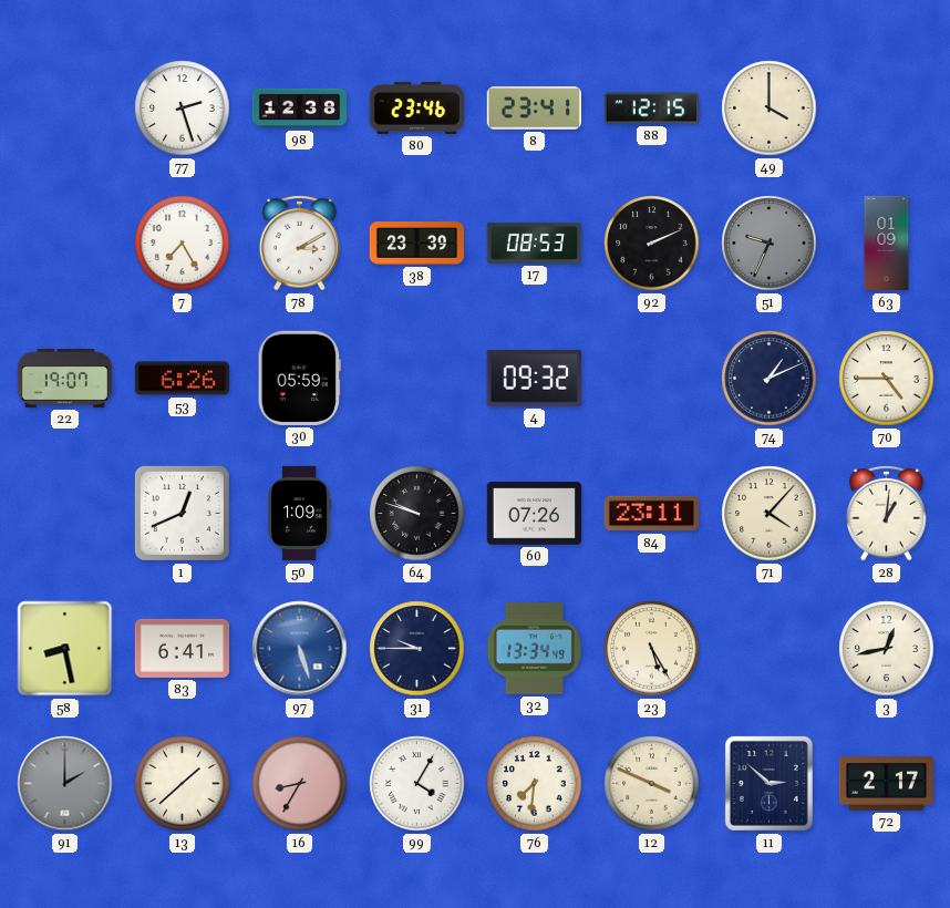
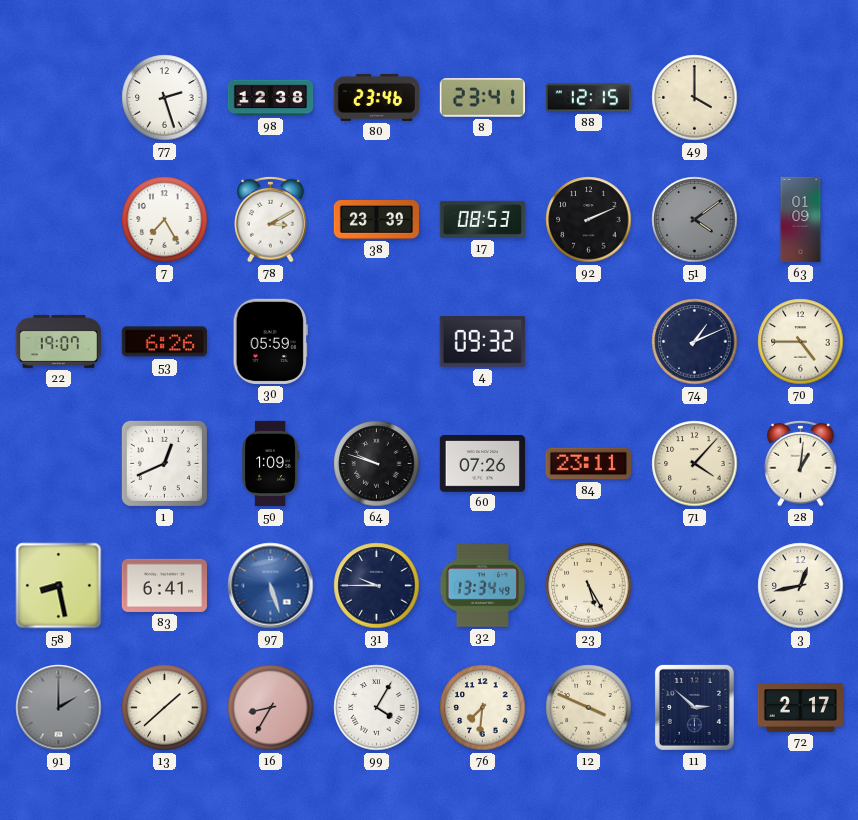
51: 9:34 -> 4:09 (695, 220)
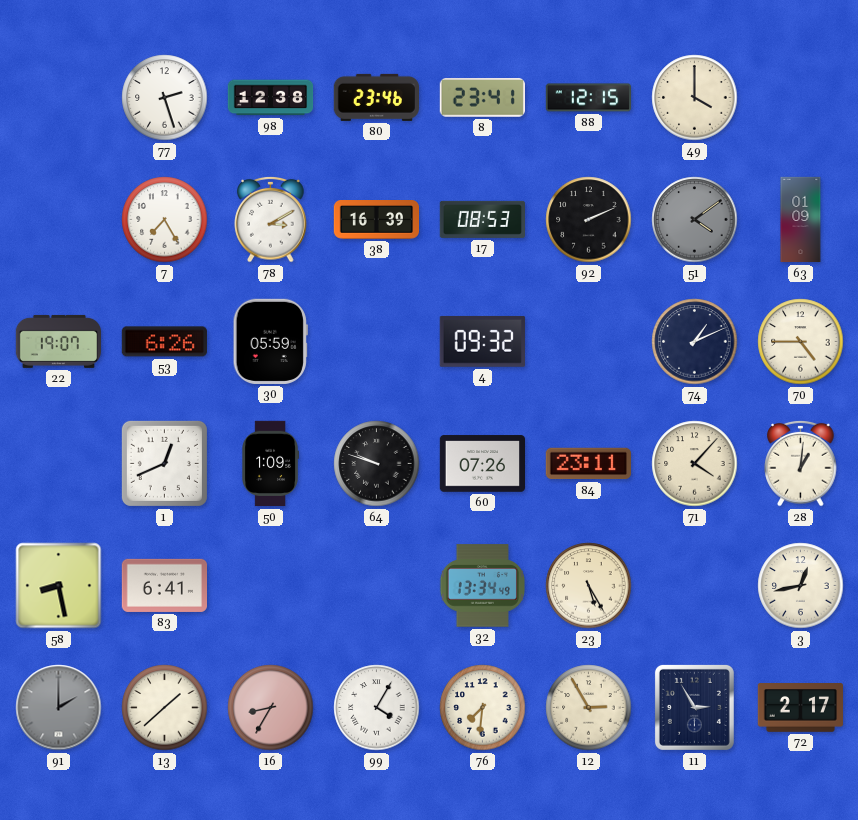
38: 23:39 -> 16:39 (376, 220)
97: 5:27 -> none (271, 586)
31: 9:45 -> none (377, 586)
12: 3:49 -> 2:55 (589, 708)
11: 2:52 -> 2:55 (694, 707)
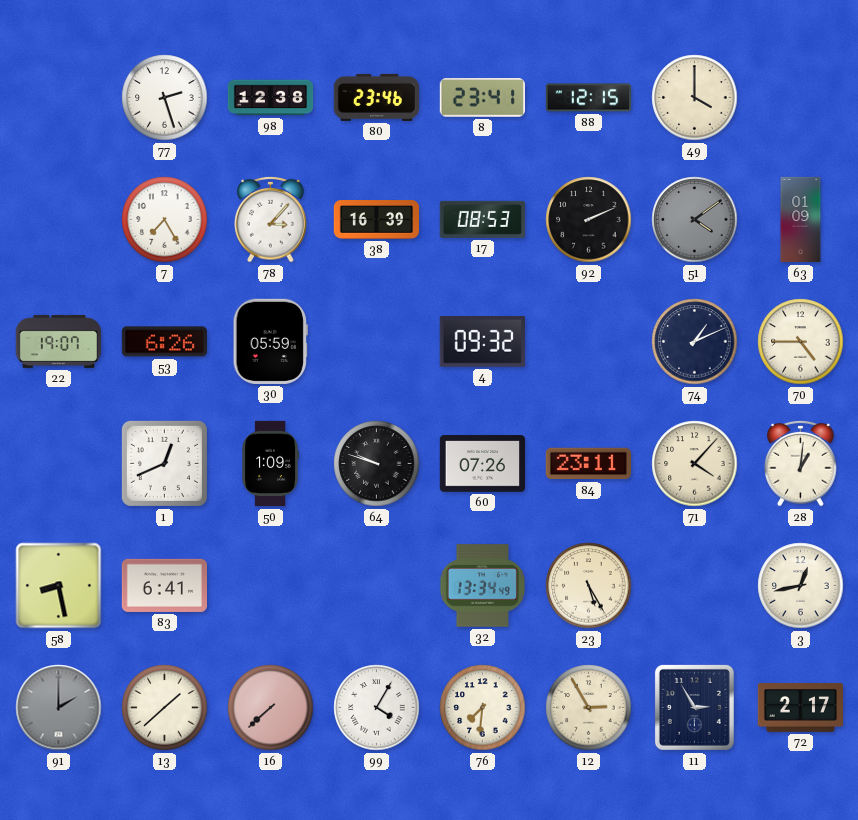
78: 3:10 -> 3:07 (271, 219)
16: 8:35 -> 7:38 (271, 708)
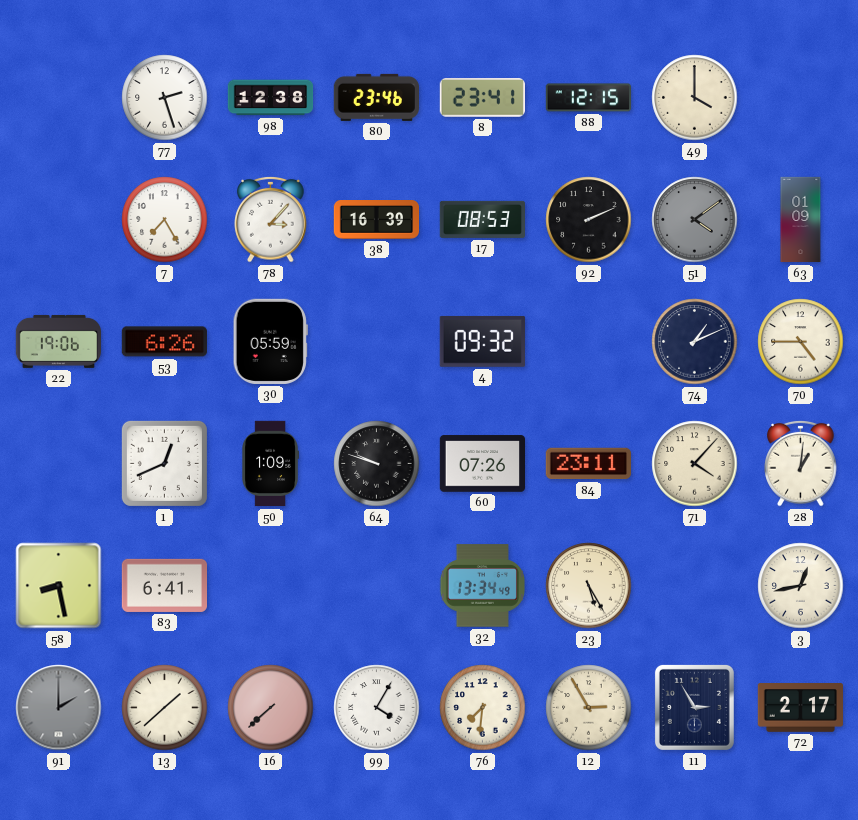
22: 19:07 -> 19:06 (58, 341)
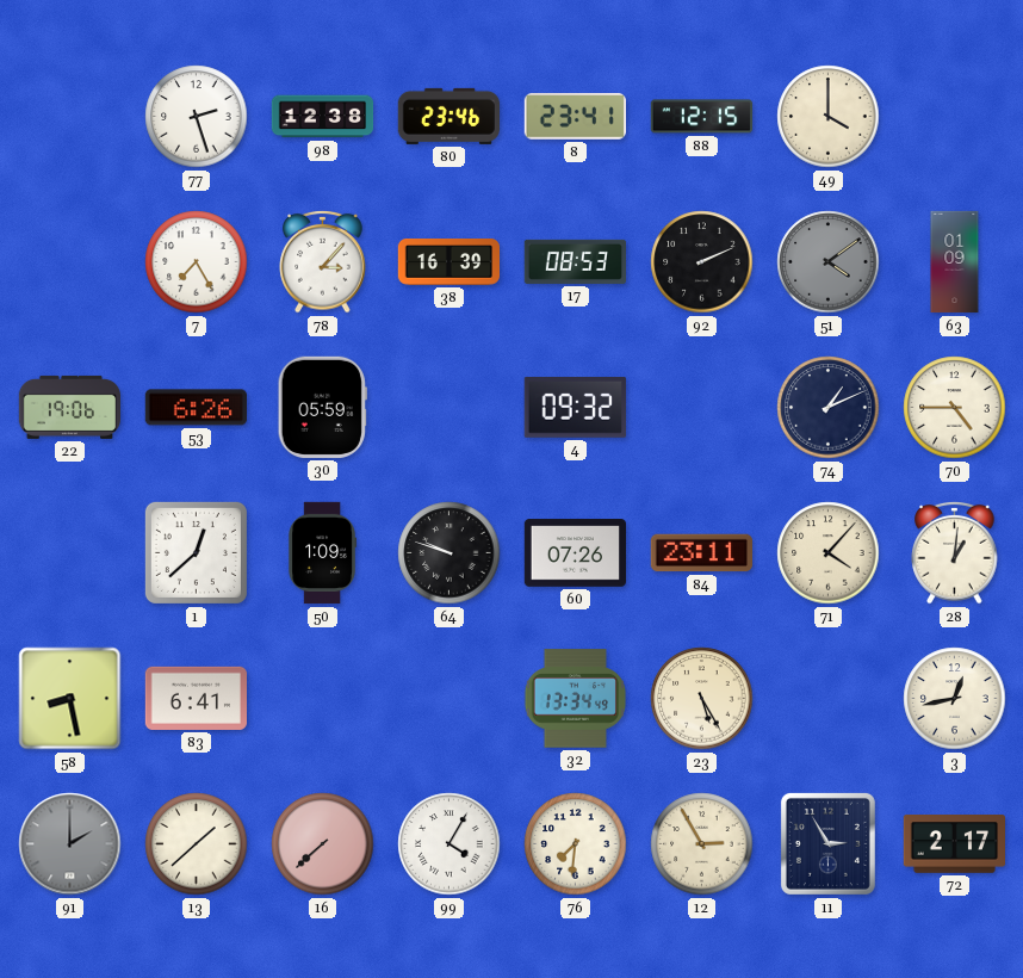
1: 12:41 -> 12:38 (196, 552)
